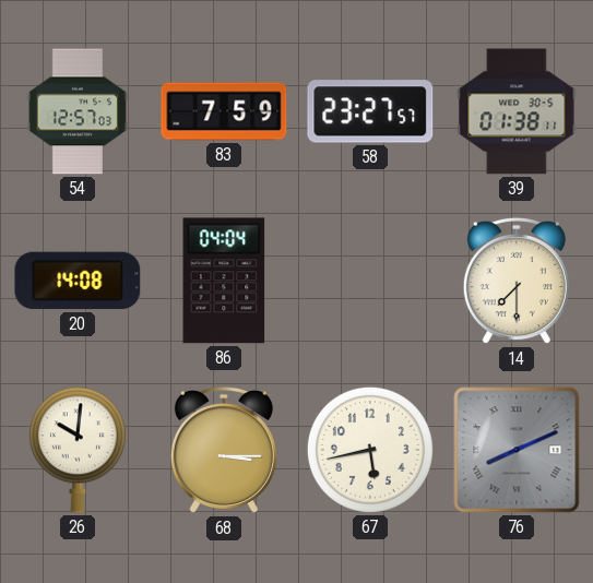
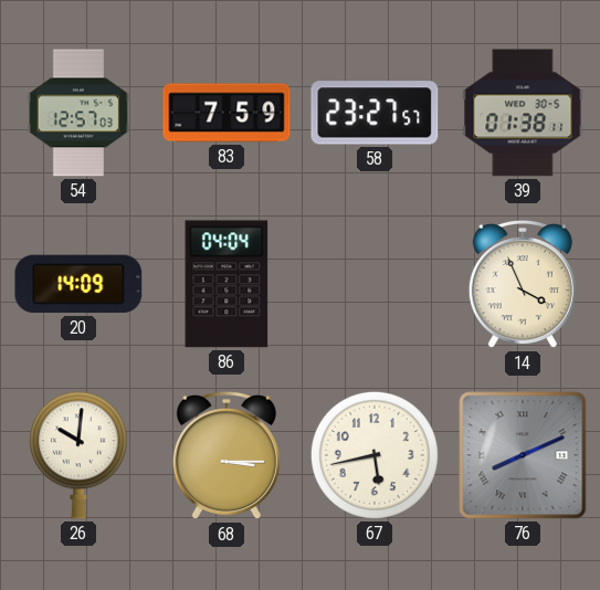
20: 14:08 -> 14:09 (78, 284)
14: 7:30 -> 3:56 (523, 284)
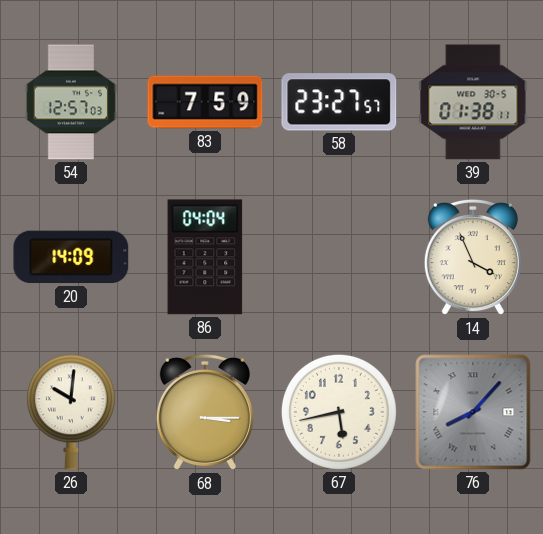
76: 8:11 -> 8:07 (473, 412)
